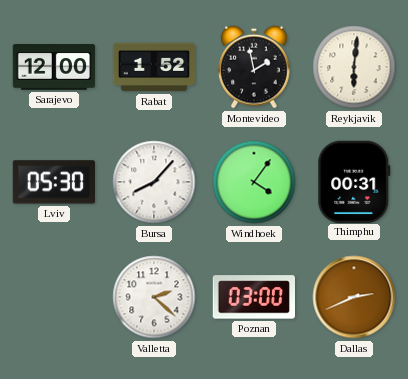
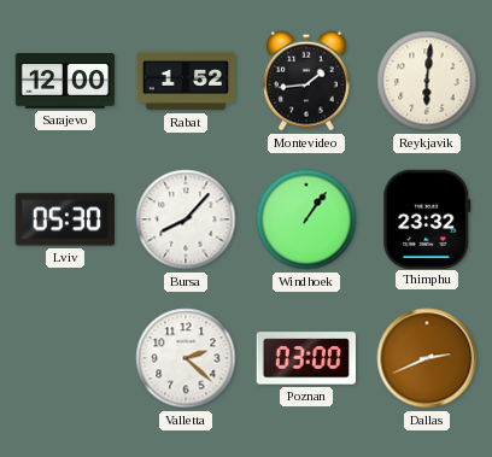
Montevideo: 1:58 -> 1:44 (307, 81)
Windhoek: 4:06 -> 1:06 (306, 219)
Thimphu: 00:31 -> 23:32 (427, 218)
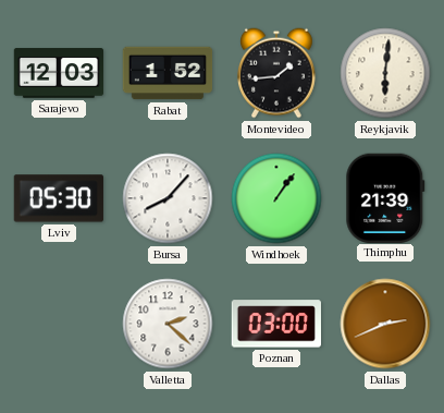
Sarajevo: 12:00 -> 12:03 (59, 73)
Thimphu: 23:32 -> 21:39 (385, 197)
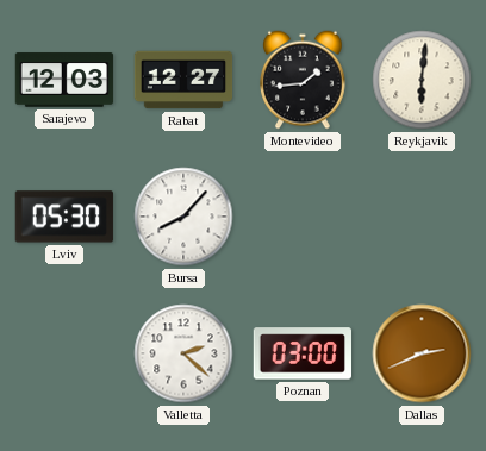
Rabat: 1:52 -> 12:27 (183, 80)
Windhoek: 1:06 -> none (276, 198)
Thimphu: 21:39 -> none (385, 197)
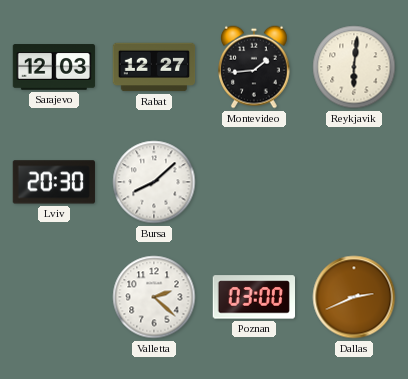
Lviv: 05:30 -> 20:30 (54, 182)
Bursa: 8:07 -> 8:08 (154, 182)
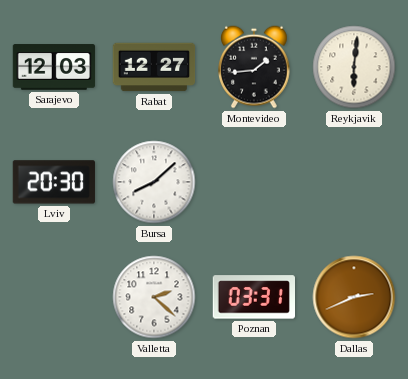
Poznan: 03:00 -> 03:31 (253, 297)
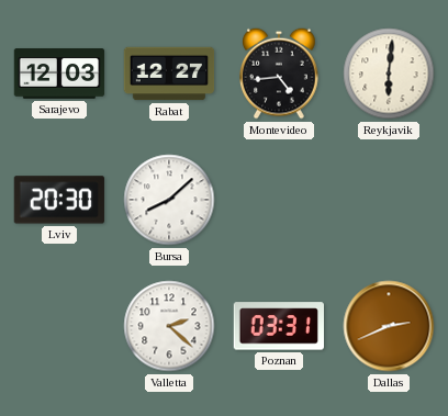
Montevideo: 1:44 -> 4:44 (280, 74)
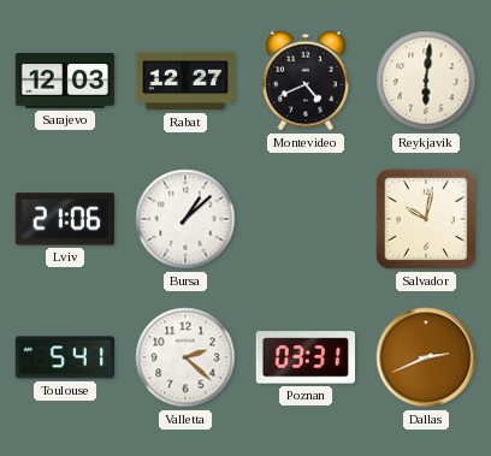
Montevideo: 4:44 -> 4:41 (307, 81)
Lviv: 20:30 -> 21:06 (65, 219)
Bursa: 8:08 -> 1:08 (185, 219)
Salvador: none -> 10:02 (426, 219)
Toulouse: none -> 5:41 (65, 357)
